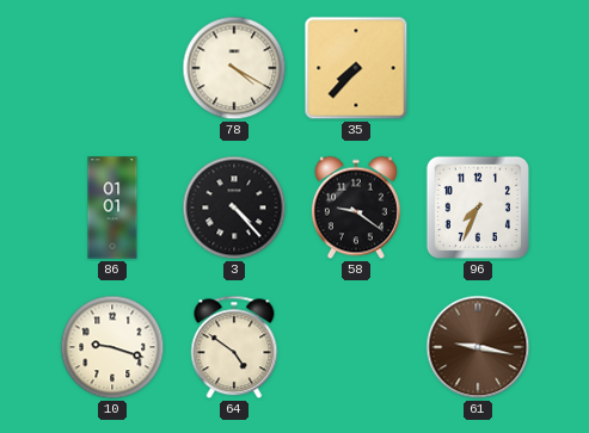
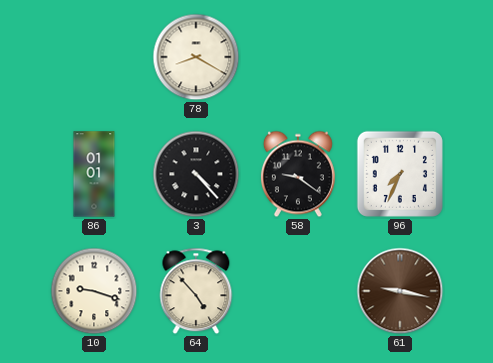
78: 4:20 -> 8:20 (196, 57)
35: 7:37 -> none (356, 68)
64: 4:51 -> 4:53 (196, 291)
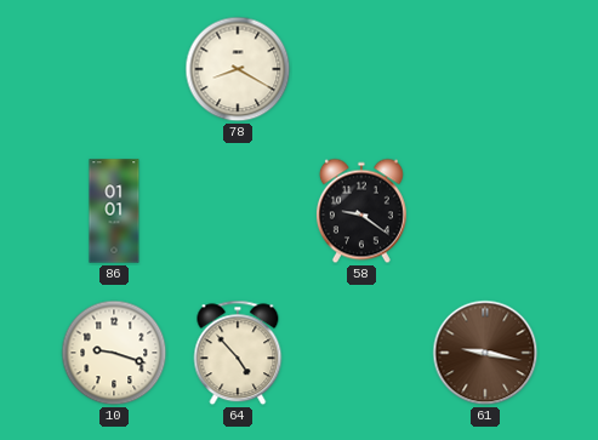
3: 4:23 -> none (196, 174)
96: 7:34 -> none (400, 174)
